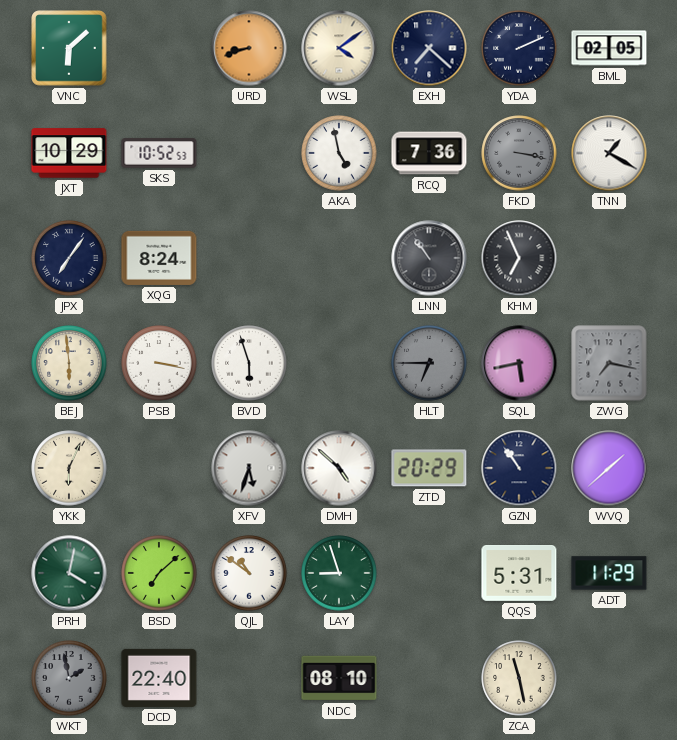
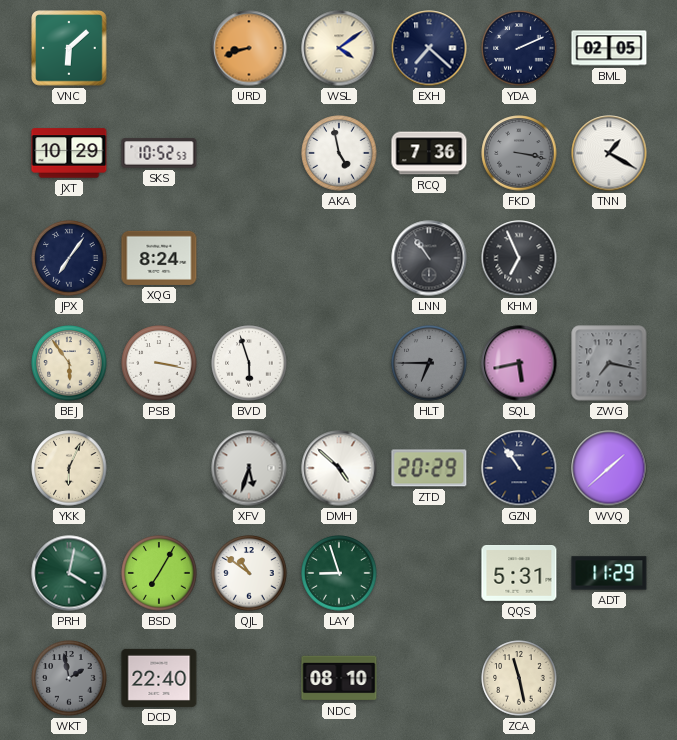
BEJ: 5:59 -> 5:54 (69, 363)
BSD: 7:08 -> 7:05 (159, 573)
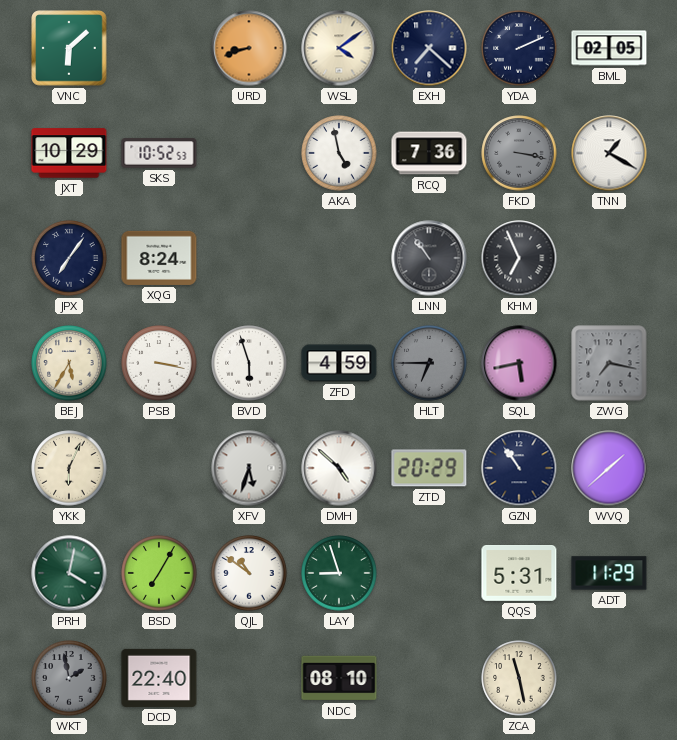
BEJ: 5:54 -> 5:35 (69, 363)
ZFD: none -> 4:59 (339, 363)
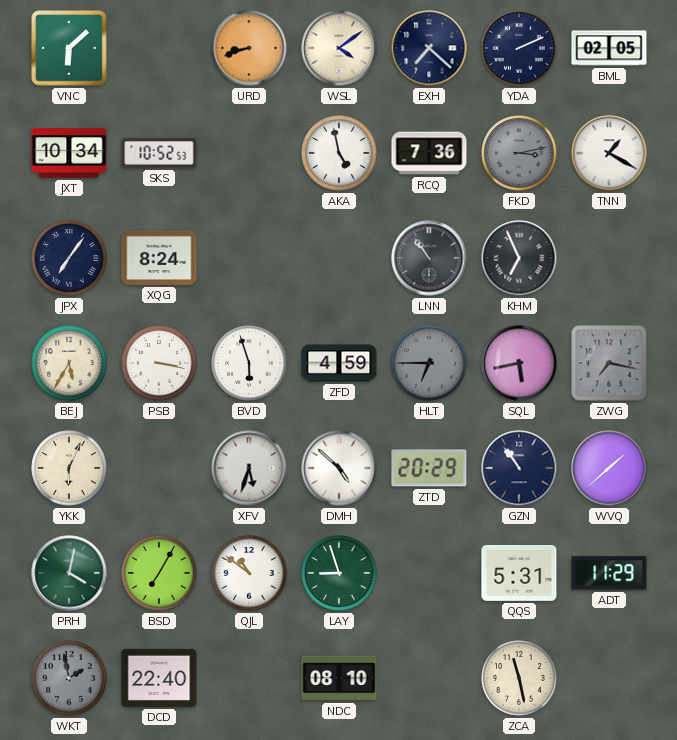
JXT: 10:29 -> 10:34 (69, 153)
FKD: 3:17 -> 3:13 (519, 153)
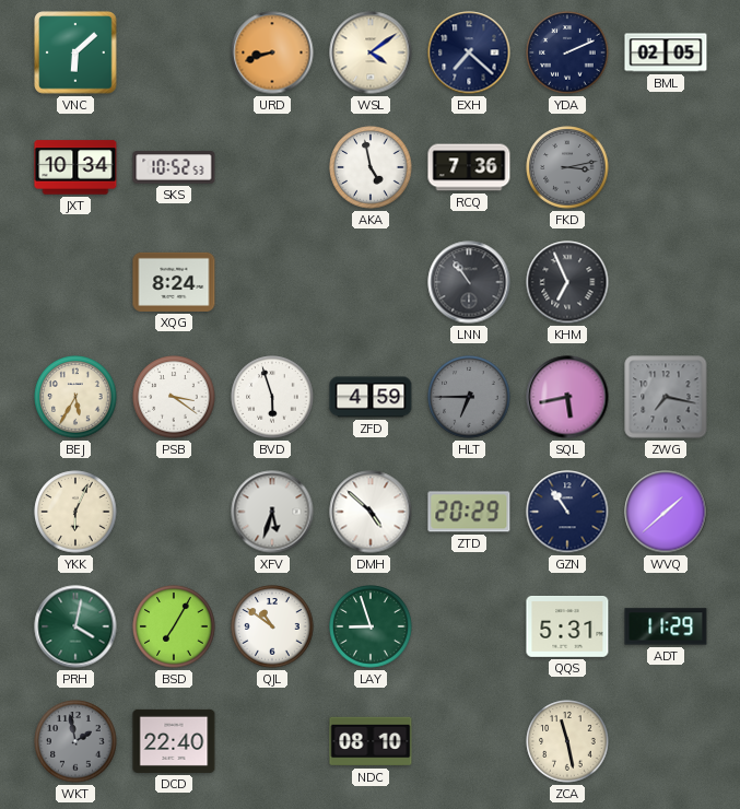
TNN: 1:20 -> none (609, 153)
JPX: 7:06 -> none (69, 258)
PSB: 3:17 -> 3:21 (174, 397)
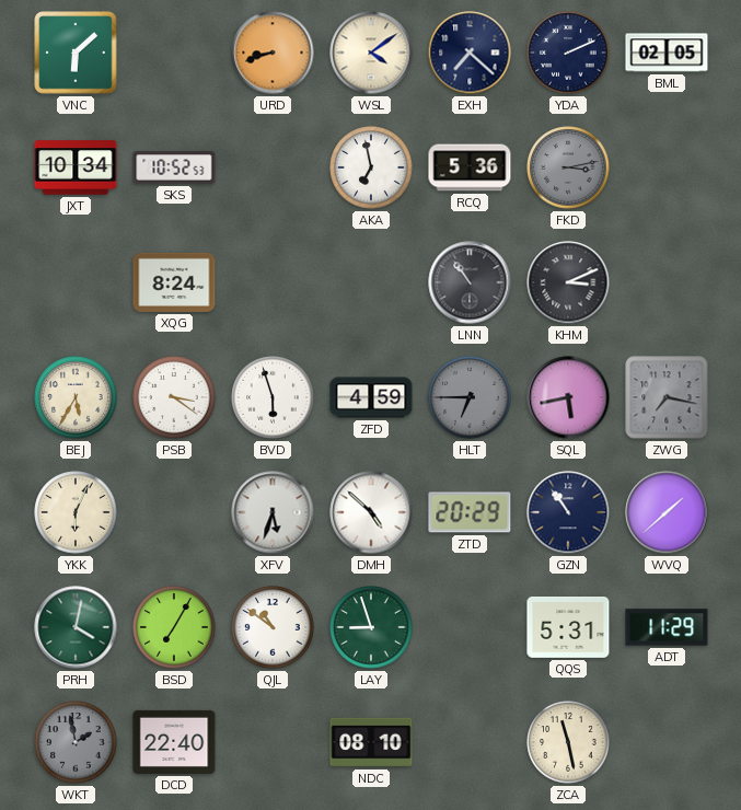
AKA: 4:58 -> 6:58 (371, 167)
RCQ: 7:36 -> 5:36 (470, 167)
KHM: 6:56 -> 3:11 (568, 282)
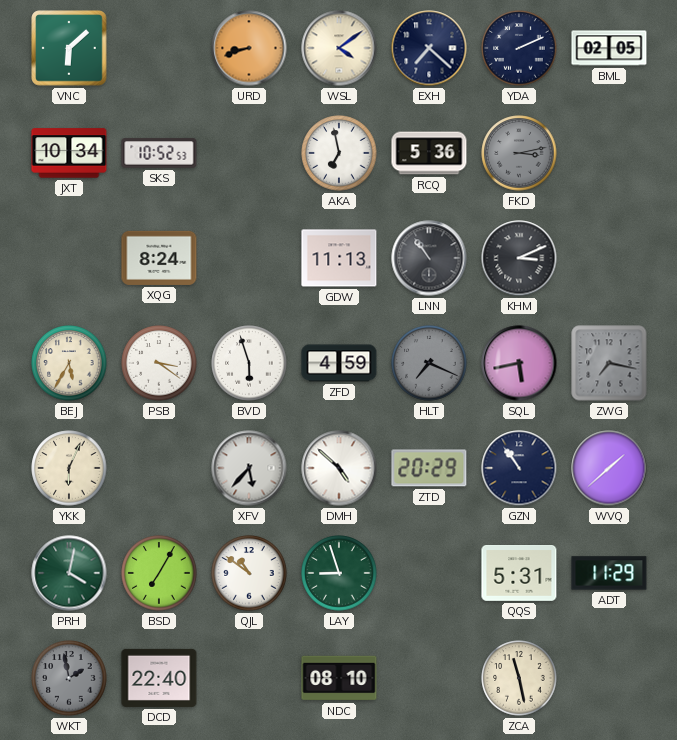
GDW: none -> 11:13 (339, 258)
HLT: 6:45 -> 7:19 (429, 363)
XFV: 5:33 -> 5:37 (249, 468)
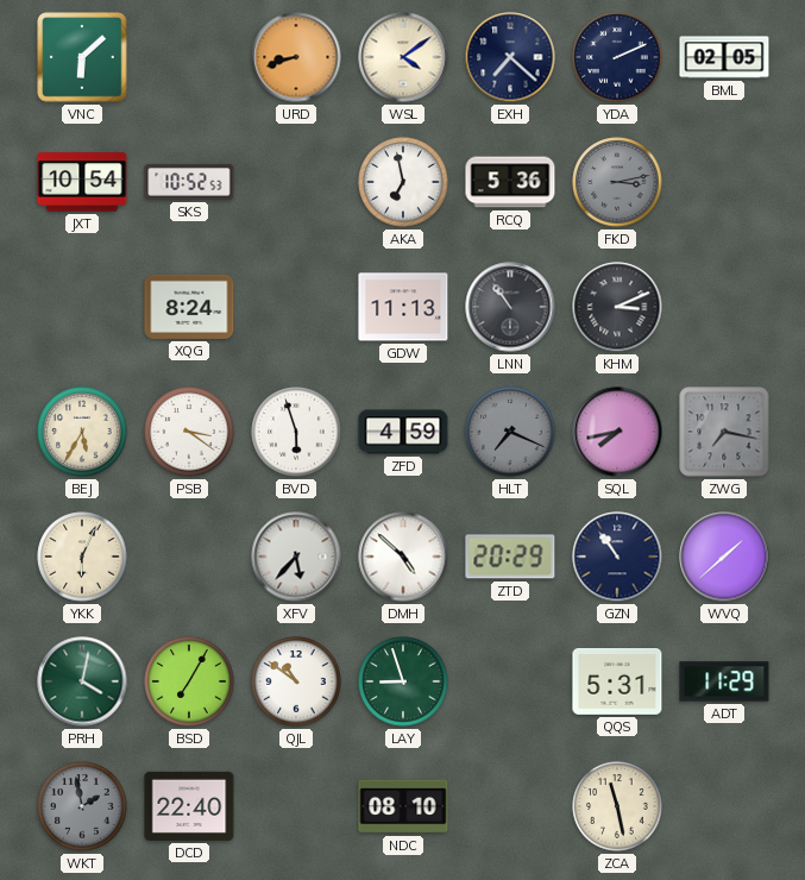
JXT: 10:34 -> 10:54 (82, 182)
SQL: 5:43 -> 7:43 (617, 432)
